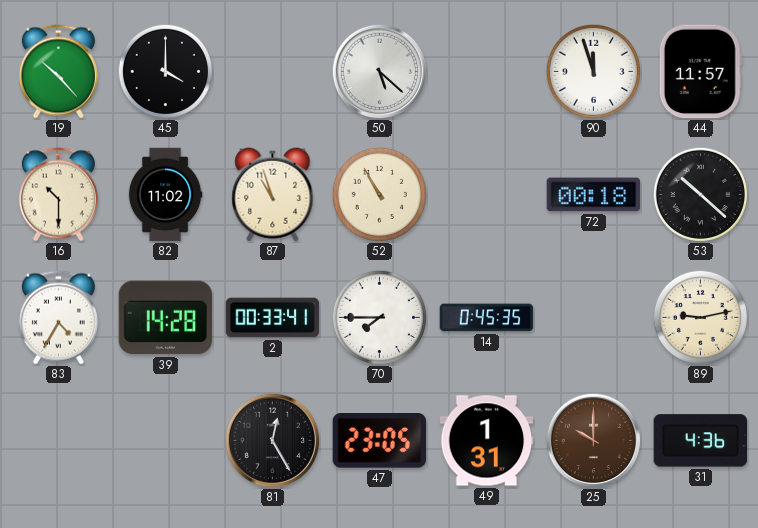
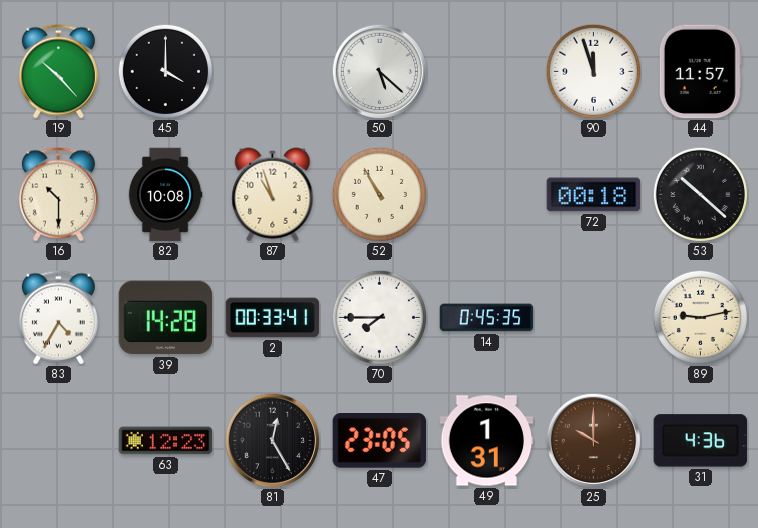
82: 11:02 -> 10:08 (165, 195)
63: none -> 12:23 (166, 441)
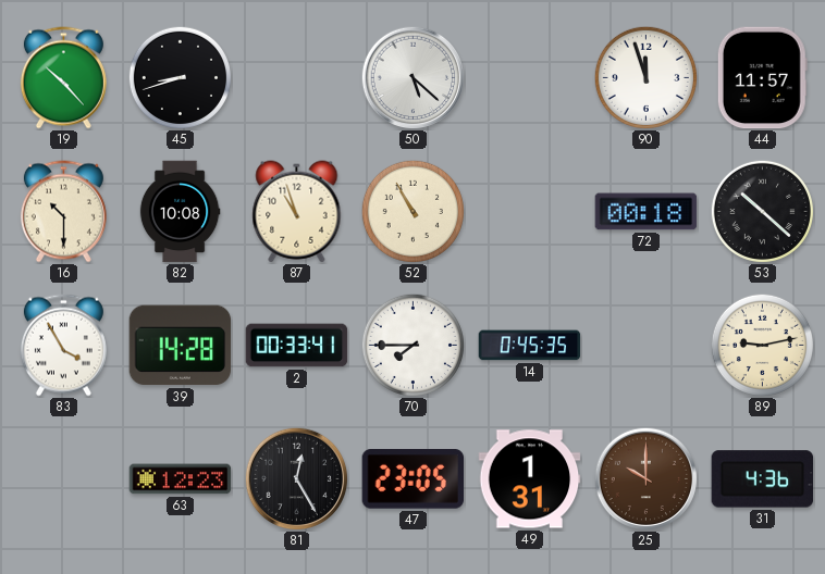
45: 4:00 -> 8:42 (180, 77)
83: 4:35 -> 3:55 (63, 346)
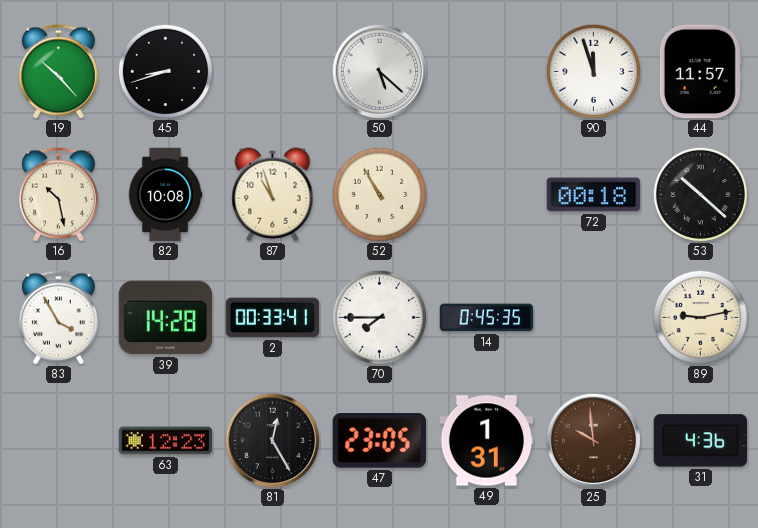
16: 10:30 -> 10:28 (58, 195)
25: 10:00 -> 9:59 (593, 440)
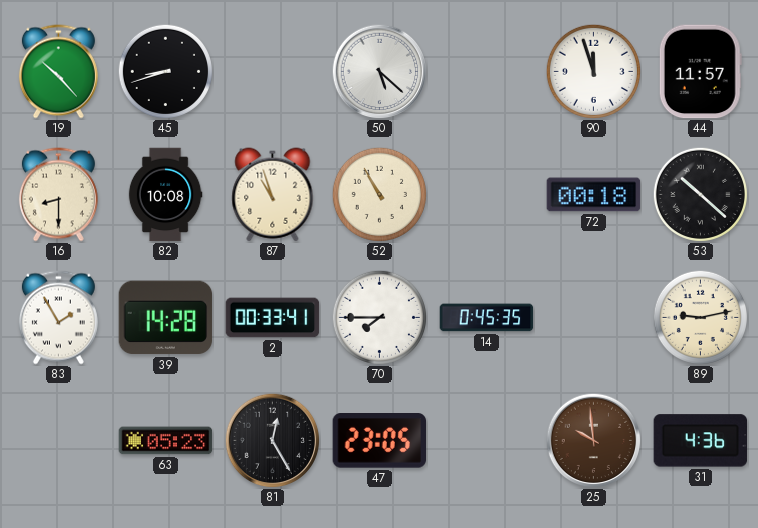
16: 10:28 -> 8:30 (58, 195)
83: 3:55 -> 1:55 (58, 318)
63: 12:23 -> 05:23 (166, 441)
49: 1:31 -> none (487, 441)
